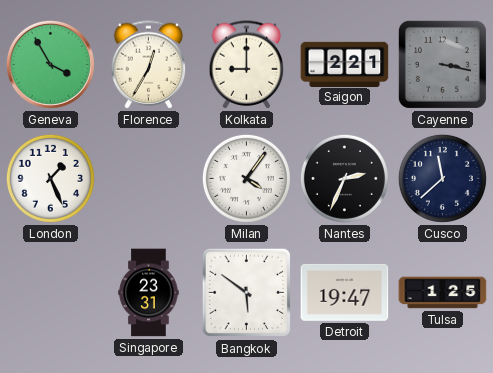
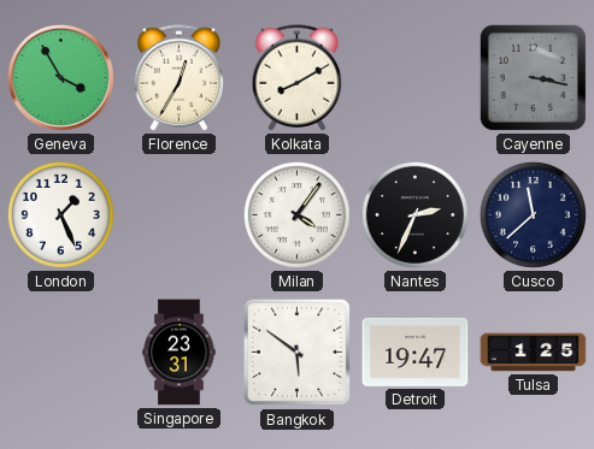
Kolkata: 9:00 -> 8:10 (298, 78)
Saigon: 2:21 -> none (345, 64)
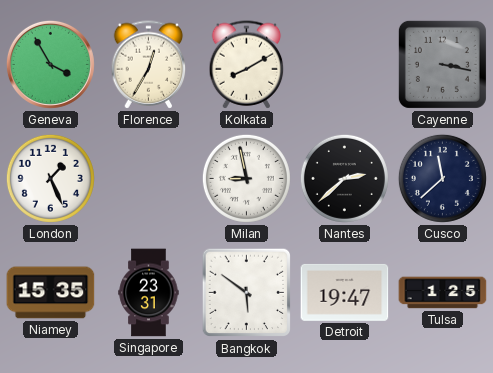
Milan: 4:06 -> 8:58 (246, 178)
Nantes: 2:34 -> 2:38 (344, 178)
Niamey: none -> 15:35 (51, 293)
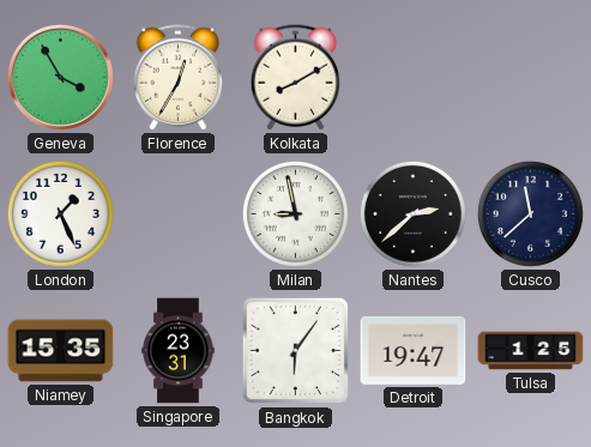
Cayenne: 3:17 -> none (442, 64)
Bangkok: 5:51 -> 6:06 (296, 351)
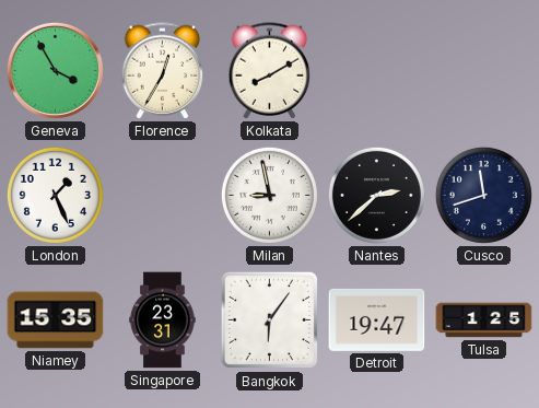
Cusco: 11:38 -> 11:42 (483, 195)
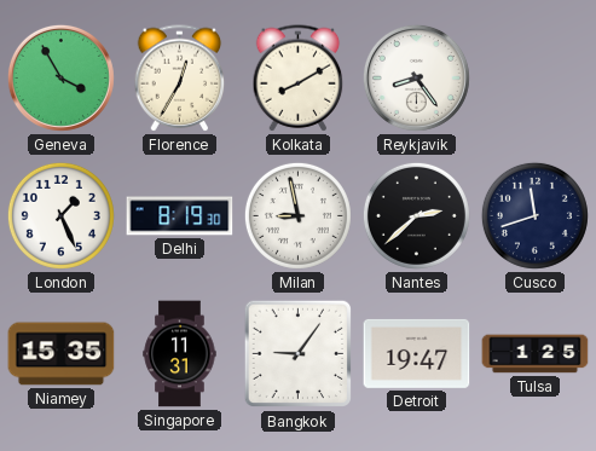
Reykjavik: none -> 8:24 (416, 77)
Delhi: none -> 8:19 (180, 216)
Singapore: 23:31 -> 11:31 (180, 354)
Bangkok: 6:06 -> 9:06 (299, 354)
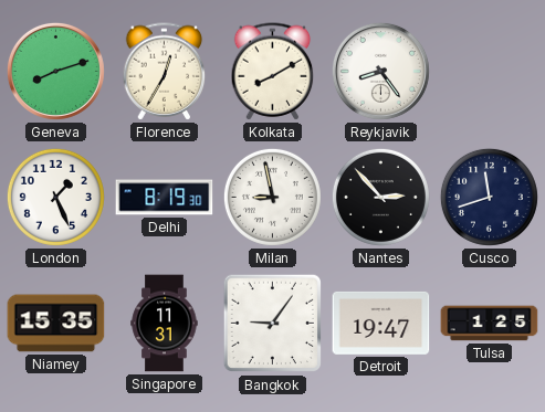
Geneva: 3:55 -> 8:12 (55, 71)
Nantes: 2:38 -> 2:53 (380, 197)
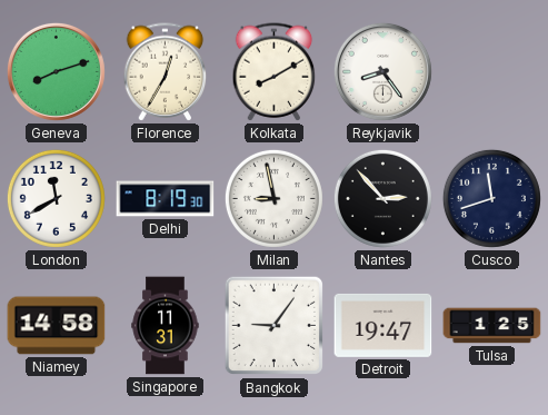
London: 1:26 -> 11:40 (56, 198)
Niamey: 15:35 -> 14:58 (57, 326)
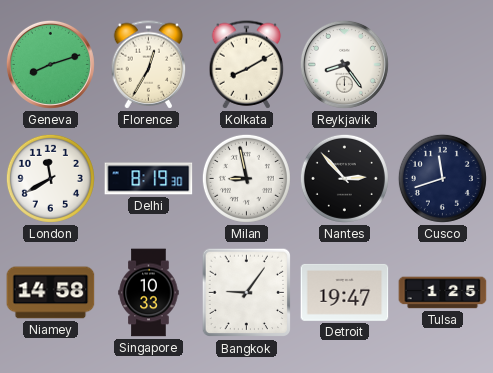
Singapore: 11:31 -> 10:33 (149, 293)
